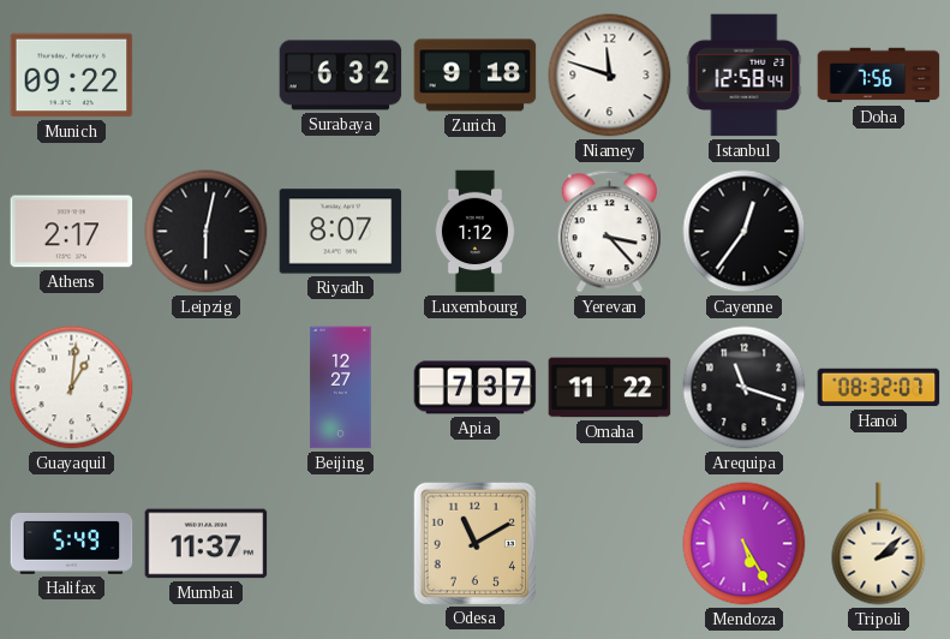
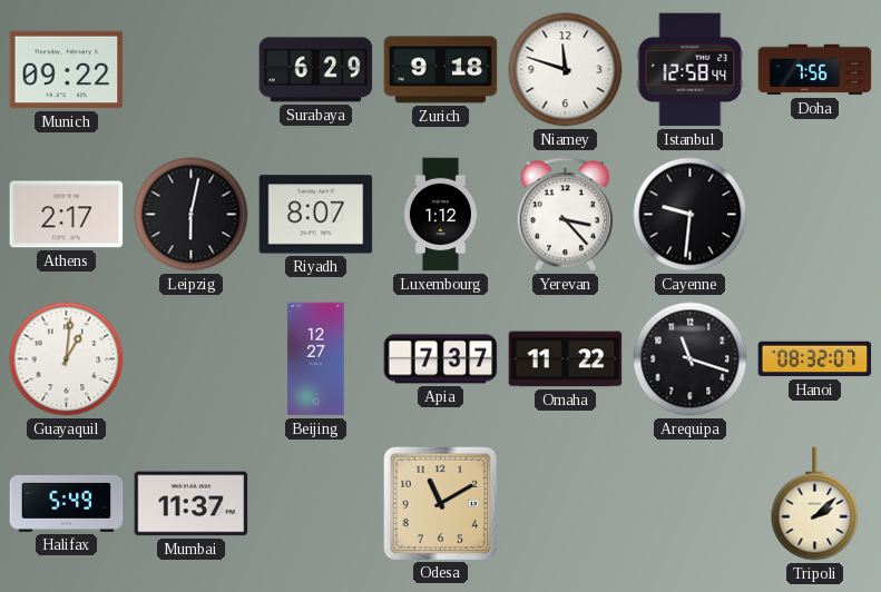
Surabaya: 6:32 -> 6:29 (316, 70)
Cayenne: 12:36 -> 9:31 (691, 215)
Mendoza: 5:25 -> none (745, 544)
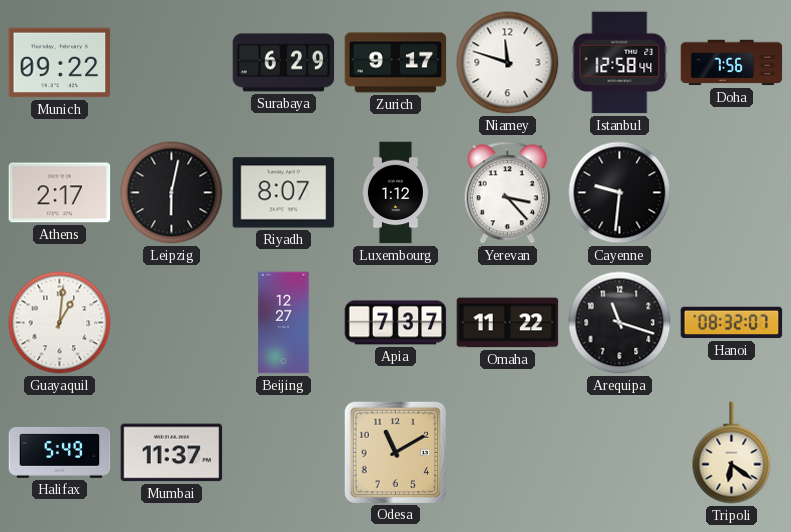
Zurich: 9:18 -> 9:17 (396, 63)
Tripoli: 2:08 -> 6:21 (732, 453)
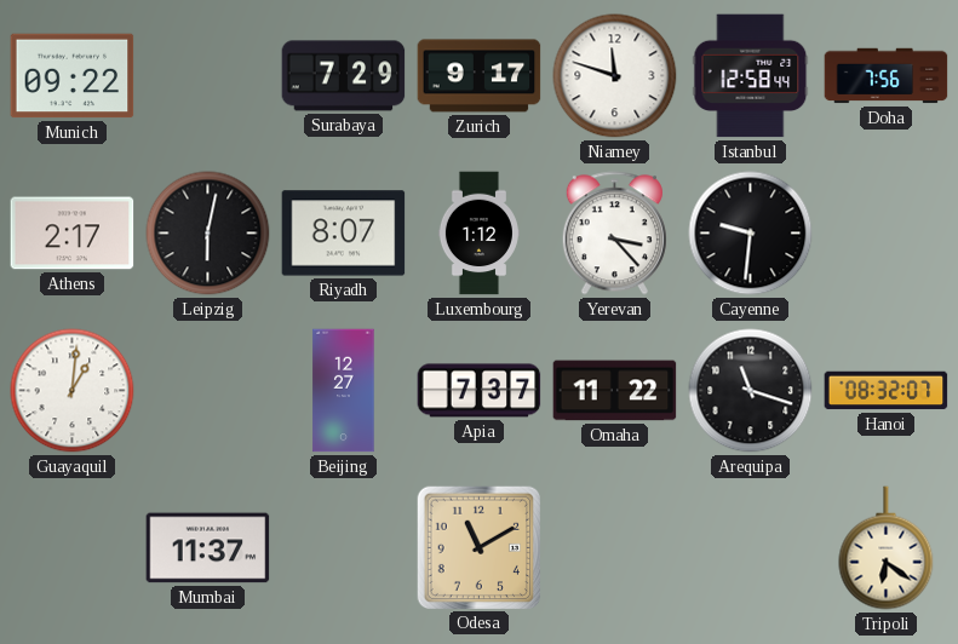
Surabaya: 6:29 -> 7:29 (344, 76)
Halifax: 5:49 -> none (60, 452)
